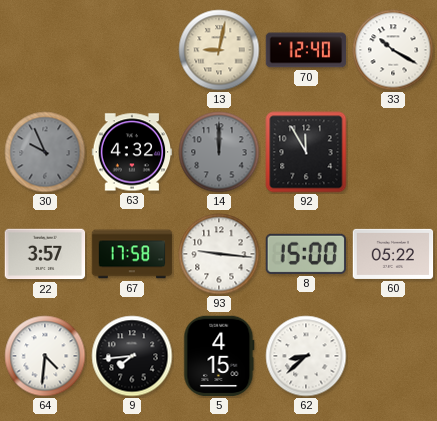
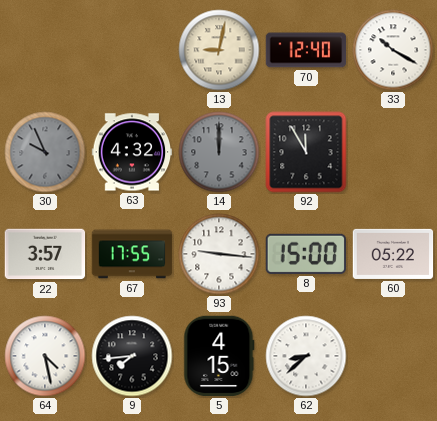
67: 17:58 -> 17:55 (132, 254)
64: 4:31 -> 4:28 (45, 356)
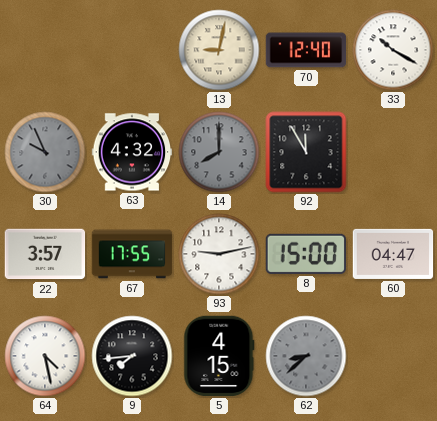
14: 12:00 -> 8:00 (219, 152)
93: 9:16 -> 9:13 (219, 254)
60: 05:22 -> 04:47 (393, 254)
62 dial: white -> grey (306, 356)
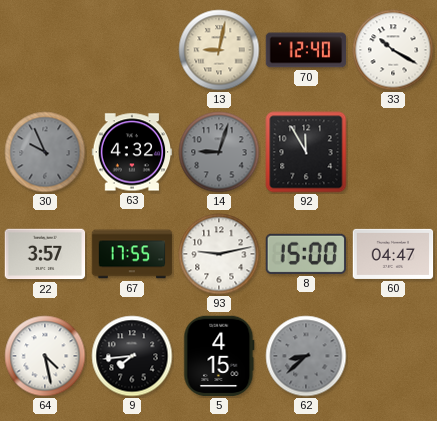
14: 8:00 -> 9:03 (219, 152)
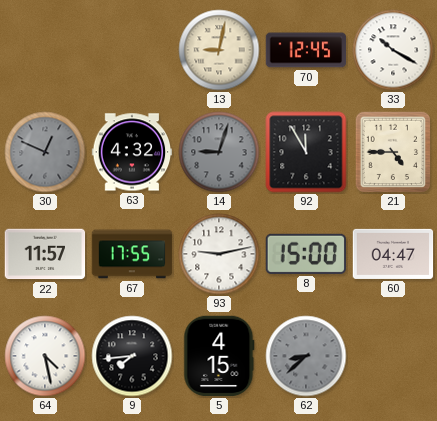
70: 12:40 -> 12:45 (306, 50)
30: 9:56 -> 12:49 (45, 152)
21: none -> 4:45 (393, 152)
22: 3:57 -> 11:57 (45, 254)
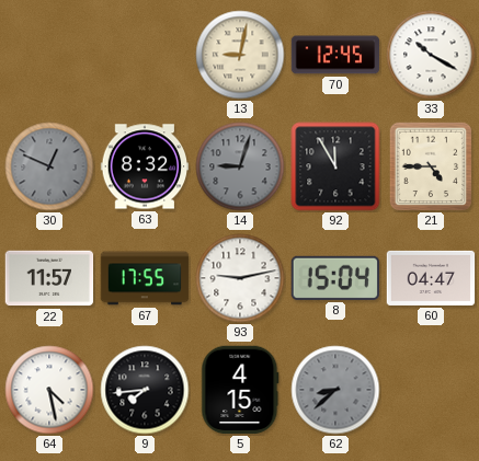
63: 4:32 -> 8:32 (145, 166)
8: 15:00 -> 15:04 (335, 278)
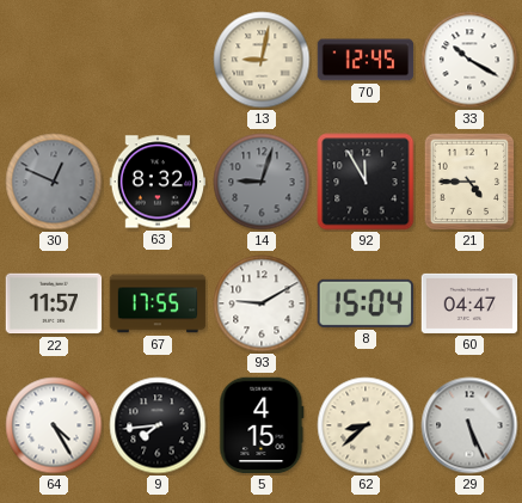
93: 9:13 -> 9:10 (262, 303)
64: 4:28 -> 4:25 (54, 425)
62 dial: grey -> cream (366, 425)
29: none -> 5:26 (469, 425)
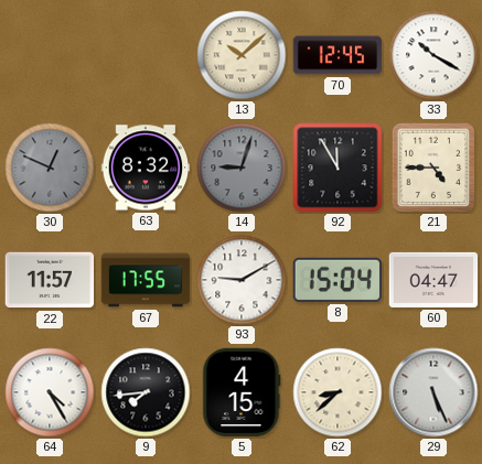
13: 9:02 -> 10:08 (242, 55)
